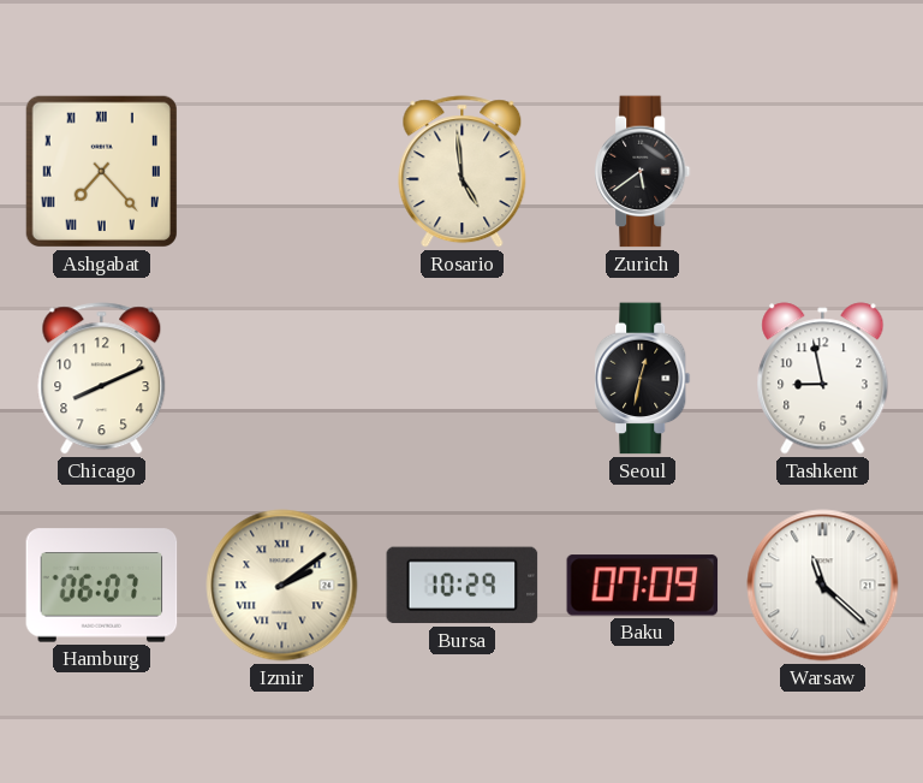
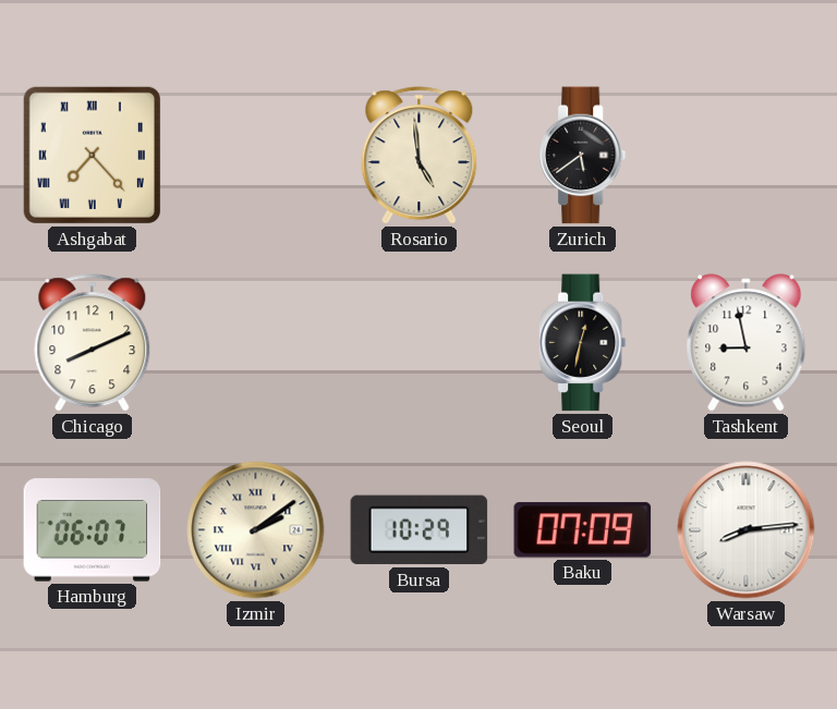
Warsaw: 11:22 -> 8:14 (747, 530)
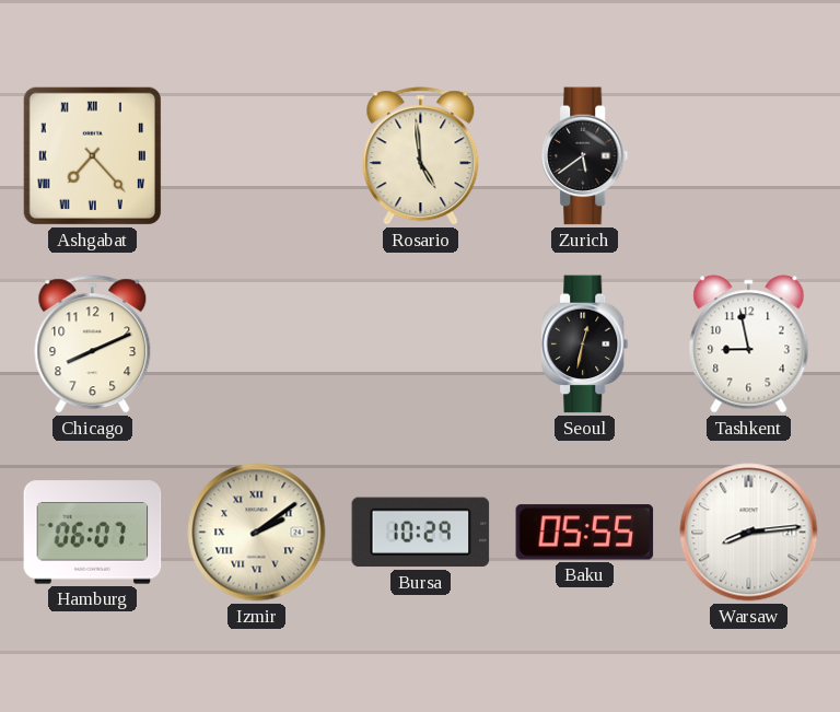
Baku: 07:09 -> 05:55 (585, 533)
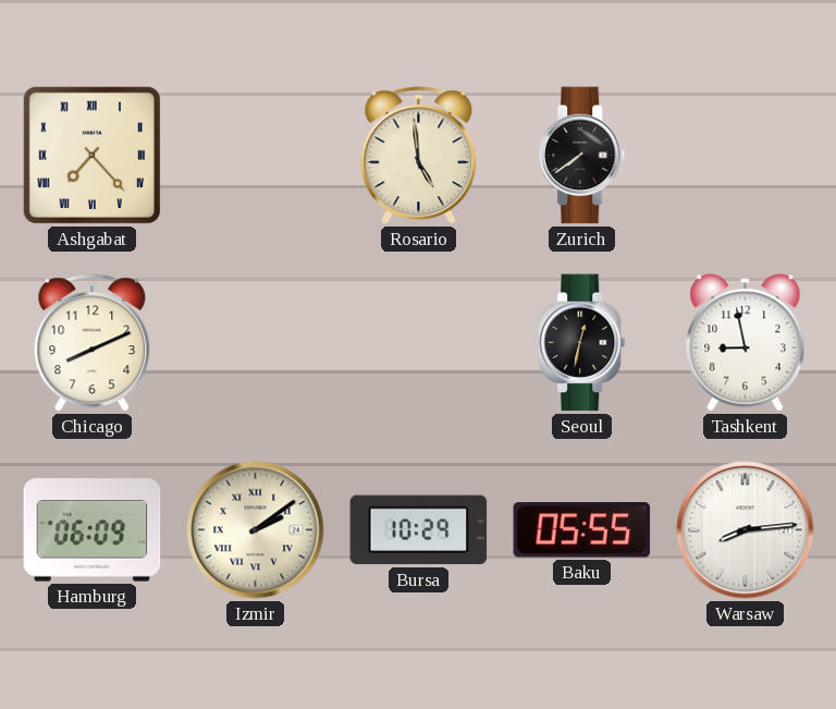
Zurich: 5:39 -> 7:39 (582, 156)
Hamburg: 06:07 -> 06:09 (93, 530)
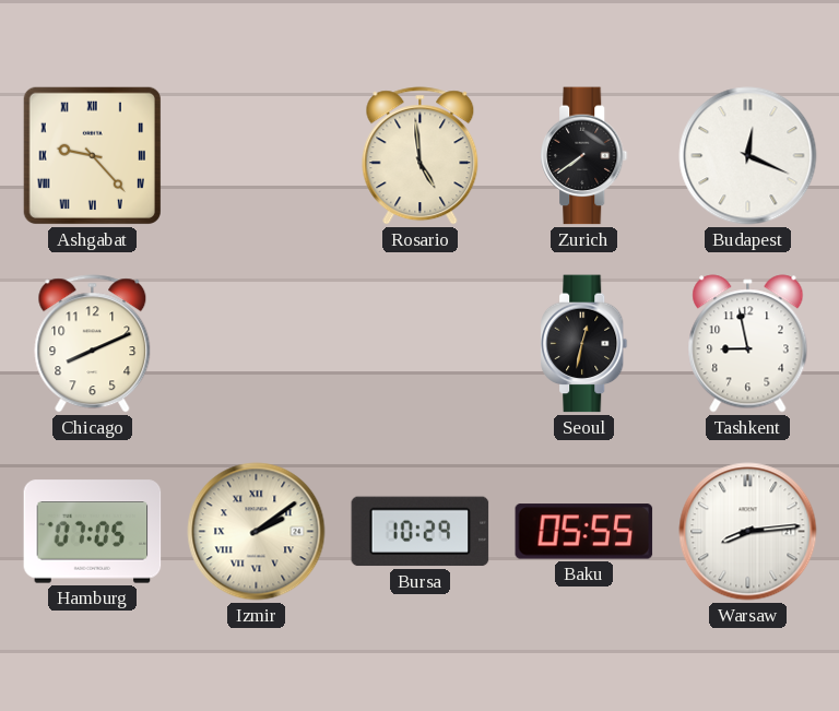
Ashgabat: 7:23 -> 9:23 (92, 155)
Budapest: none -> 12:19 (748, 156)
Hamburg: 06:09 -> 07:05 (93, 532)
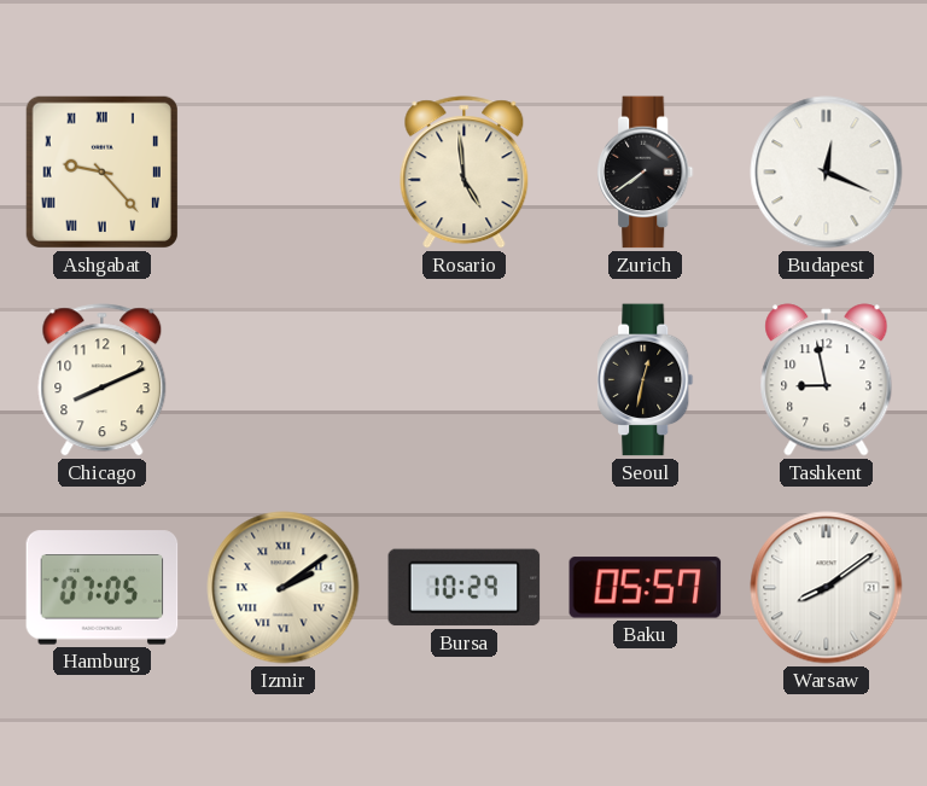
Baku: 05:55 -> 05:57 (646, 588)
Warsaw: 8:14 -> 8:09 (827, 588)
